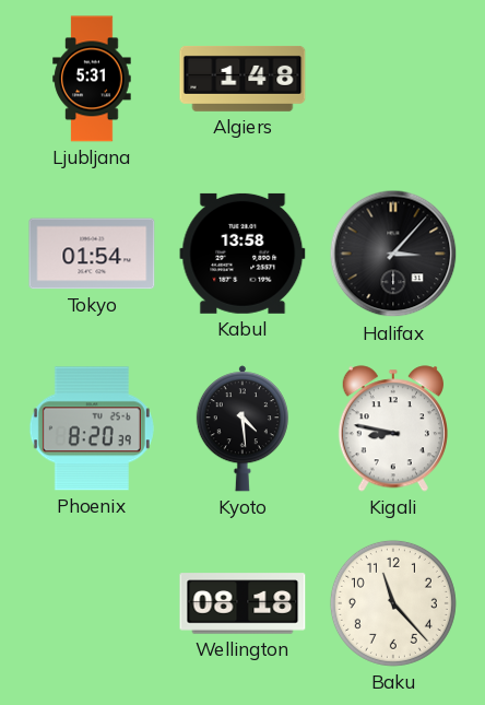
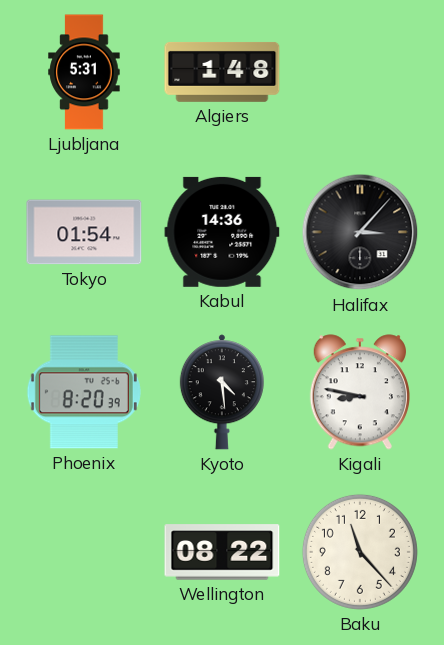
Kabul: 13:58 -> 14:36 (222, 232)
Wellington: 08:18 -> 08:22 (222, 552)
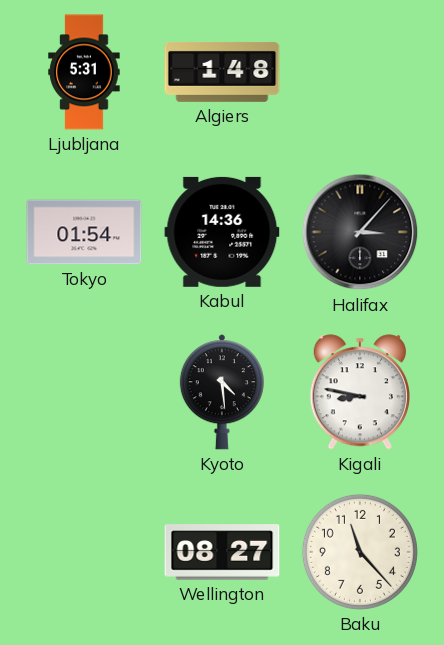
Phoenix: 8:20 -> none (84, 392)
Wellington: 08:22 -> 08:27 (222, 552)
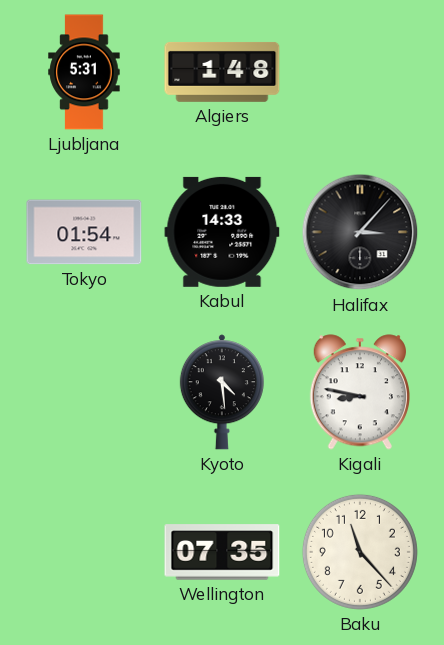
Kabul: 14:36 -> 14:33 (222, 232)
Wellington: 08:27 -> 07:35 (222, 552)
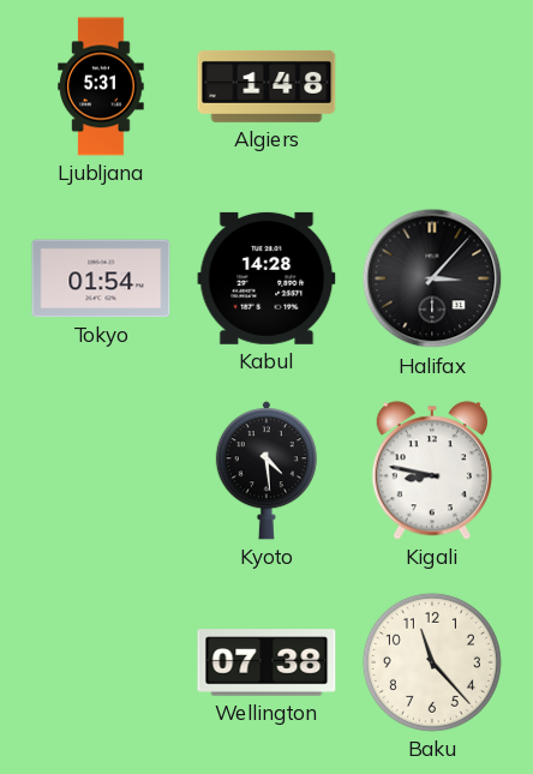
Kabul: 14:33 -> 14:28 (266, 278)
Wellington: 07:35 -> 07:38 (266, 662)
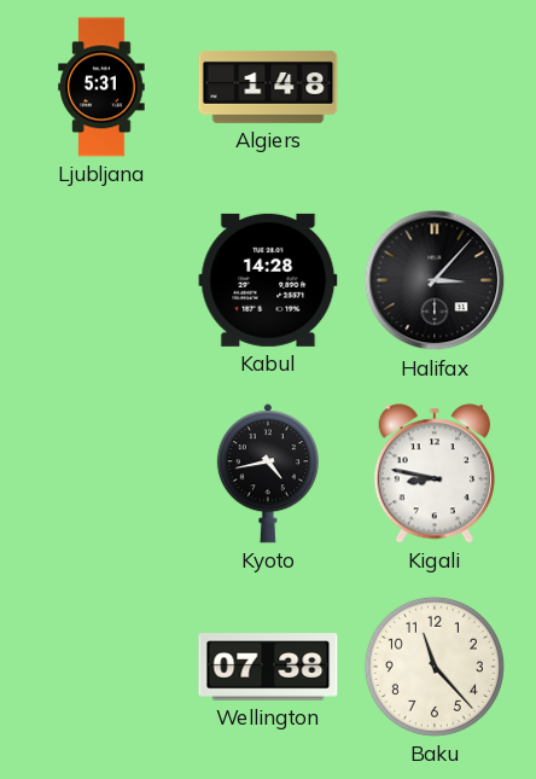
Tokyo: 01:54 -> none (101, 278)
Kyoto: 4:29 -> 4:43 (268, 473)
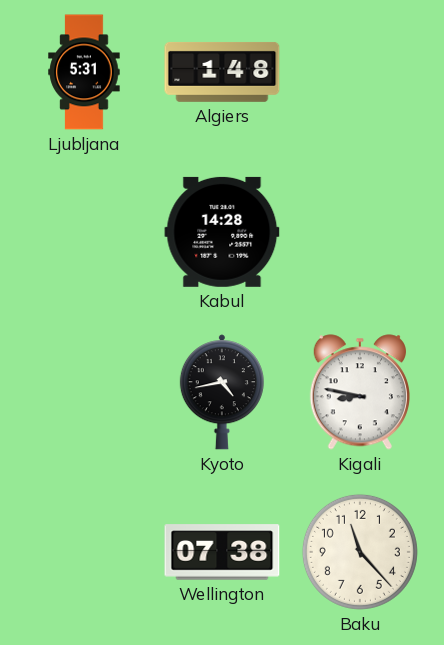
Halifax: 3:07 -> none (435, 280)
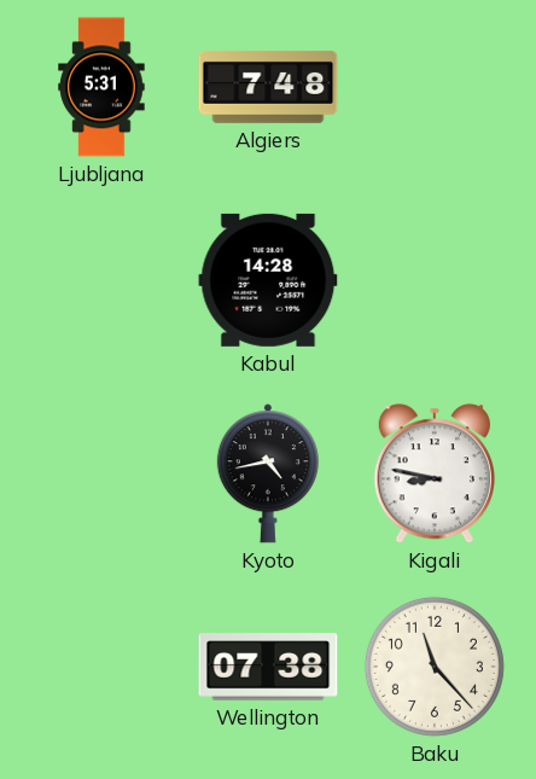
Algiers: 1:48 -> 7:48 (268, 87)
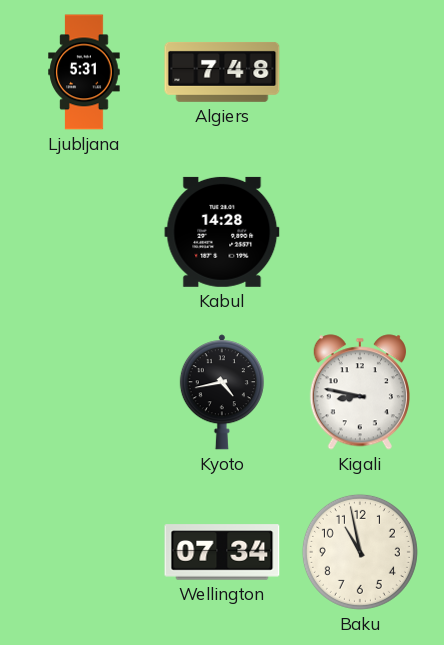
Wellington: 07:38 -> 07:34 (222, 552)
Baku: 11:23 -> 10:58 (360, 552)
